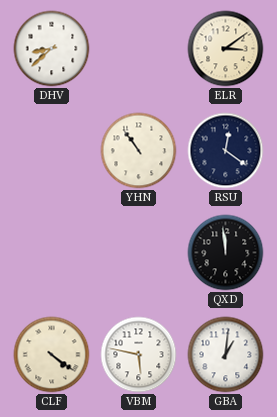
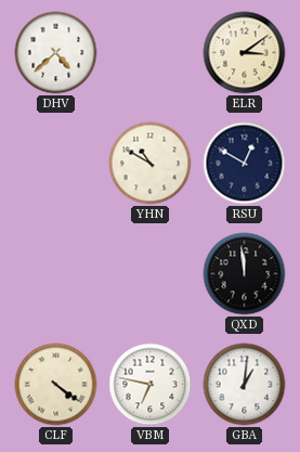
DHV: 8:38 -> 4:38 (56, 53)
YHN: 10:54 -> 10:50 (151, 164)
RSU: 12:21 -> 12:50 (245, 164)
VBM: 5:47 -> 6:47 (151, 385)
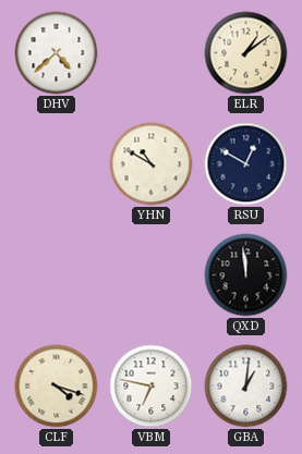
ELR: 3:09 -> 1:09 (246, 53)
CLF: 4:21 -> 4:18 (57, 386)
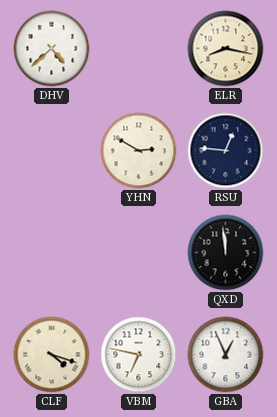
ELR: 1:09 -> 8:17 (226, 49)
YHN: 10:50 -> 2:50 (139, 151)
RSU: 12:50 -> 12:46 (226, 151)
GBA: 1:01 -> 12:56 (226, 355)
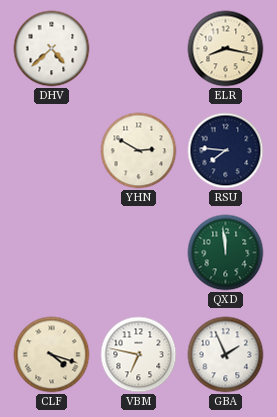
RSU: 12:46 -> 7:46 (226, 151)
QXD dial: black -> green (226, 253)
GBA: 12:56 -> 1:56 (226, 355)
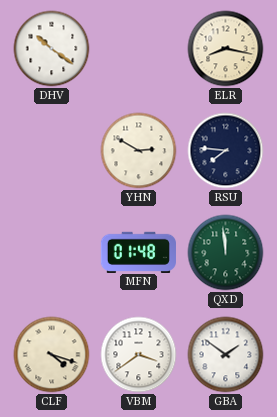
DHV: 4:38 -> 10:21 (52, 49)
MFN: none -> 01:48 (138, 252)
VBM: 6:47 -> 3:39 (139, 355)
GBA: 1:56 -> 1:51 (226, 355)
